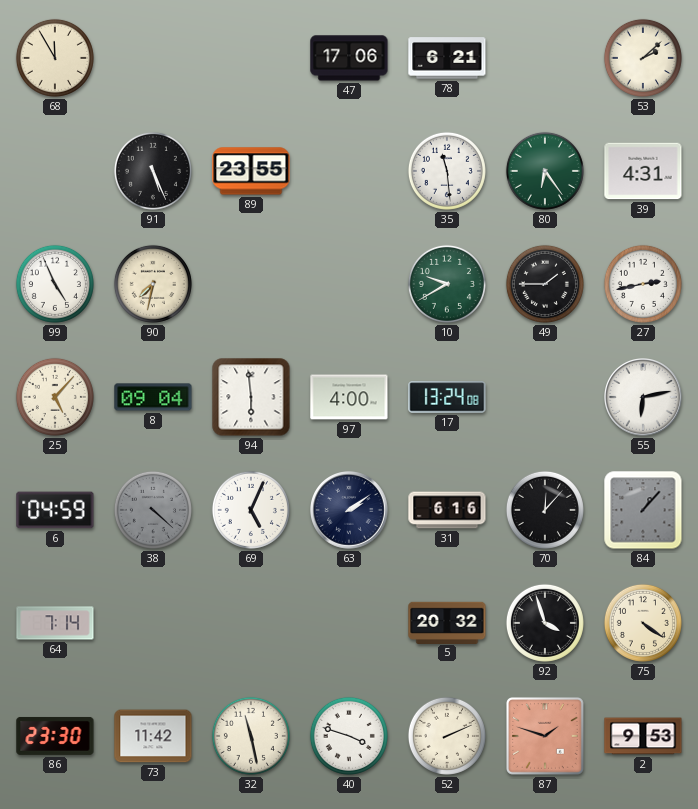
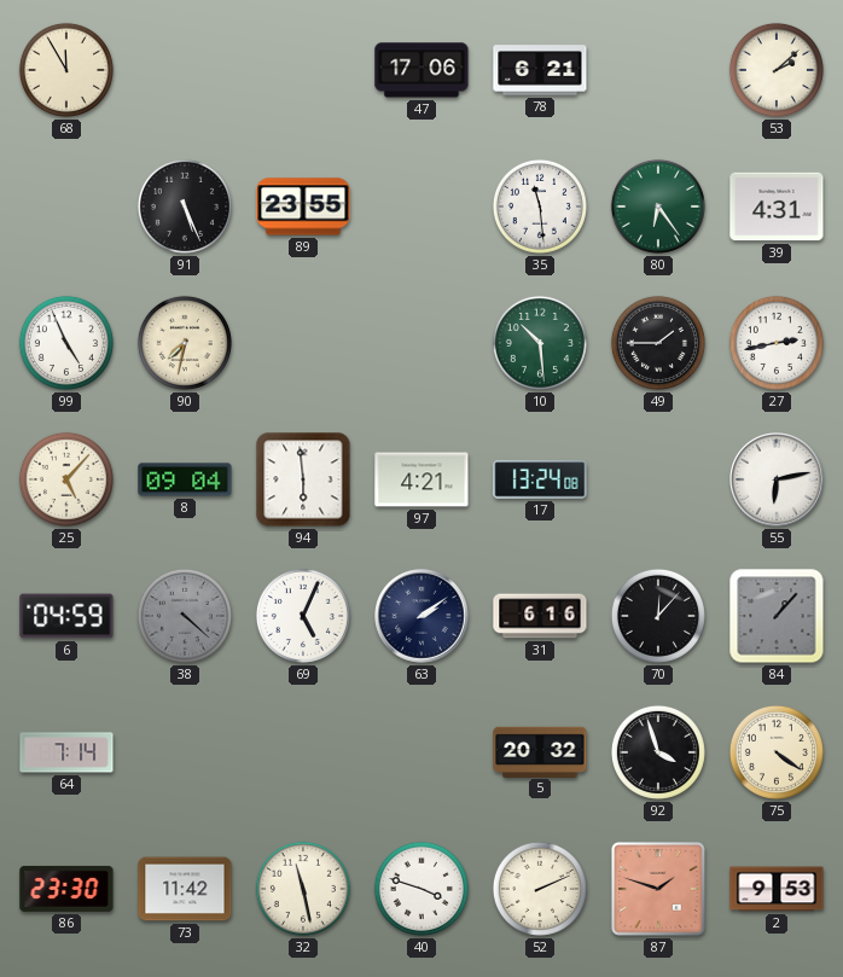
10: 9:40 -> 10:29 (540, 343)
97: 4:00 -> 4:21 (421, 479)
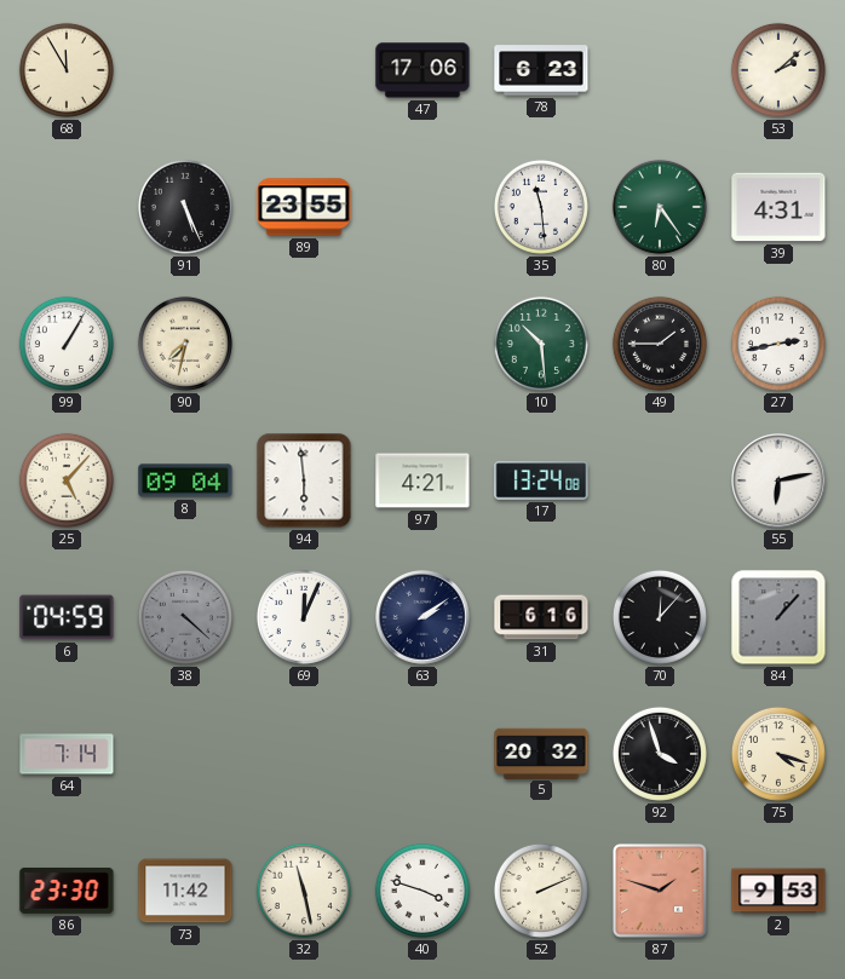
78: 6:21 -> 6:23 (541, 70)
99: 4:56 -> 1:05 (67, 344)
69: 5:04 -> 12:04 (304, 617)
75: 4:21 -> 4:18 (778, 754)
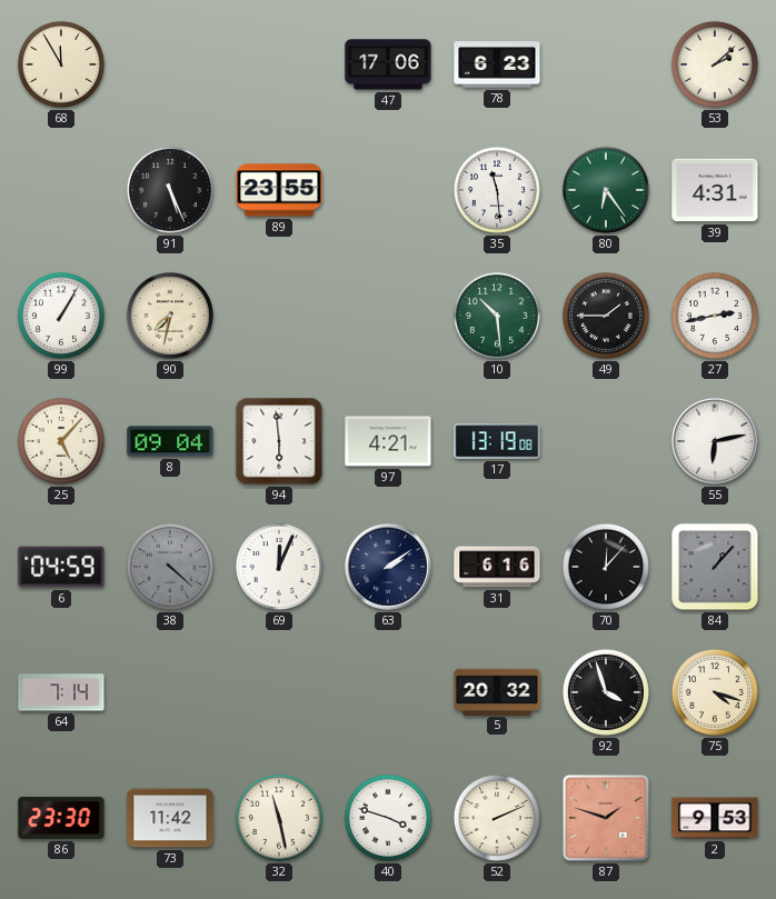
17: 13:24 -> 13:19 (497, 441)
